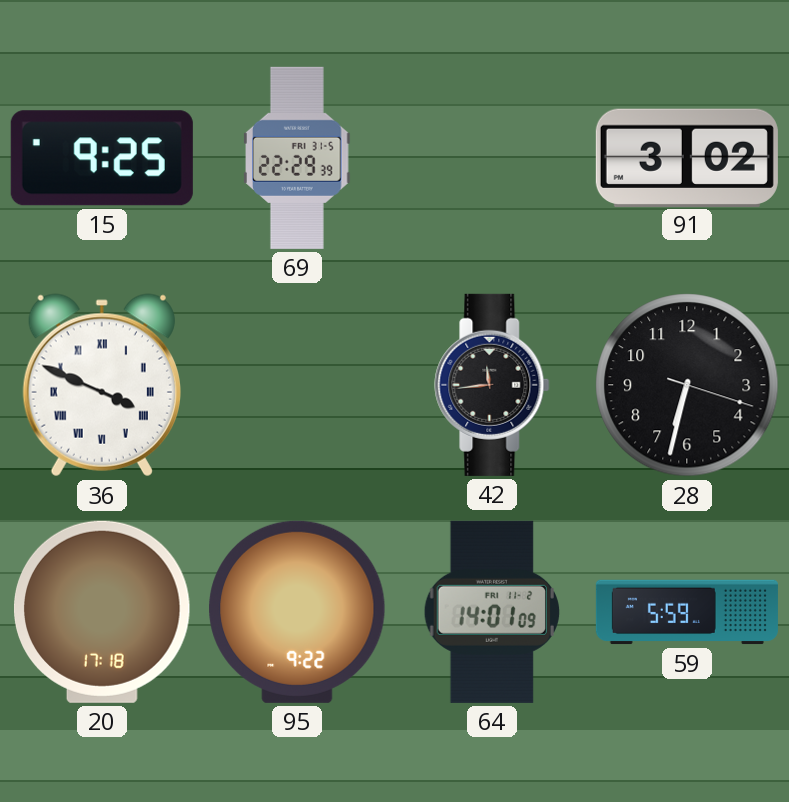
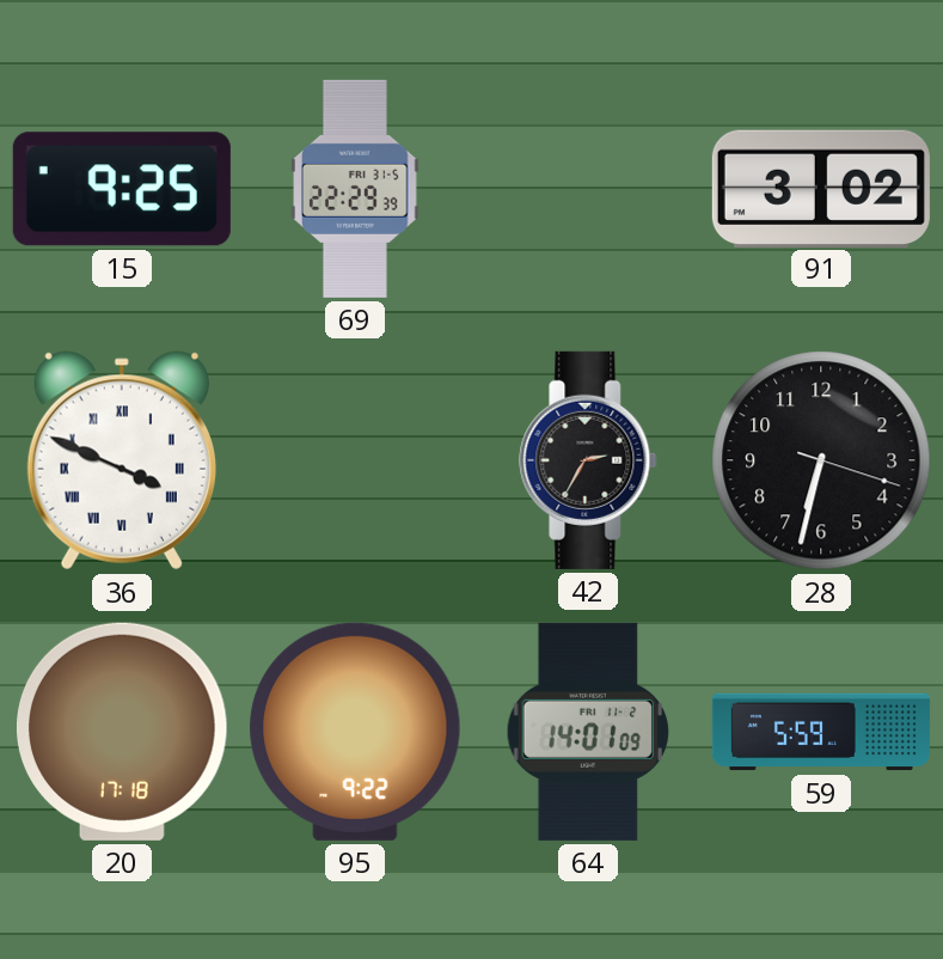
42: 11:44 -> 2:35 (588, 460)
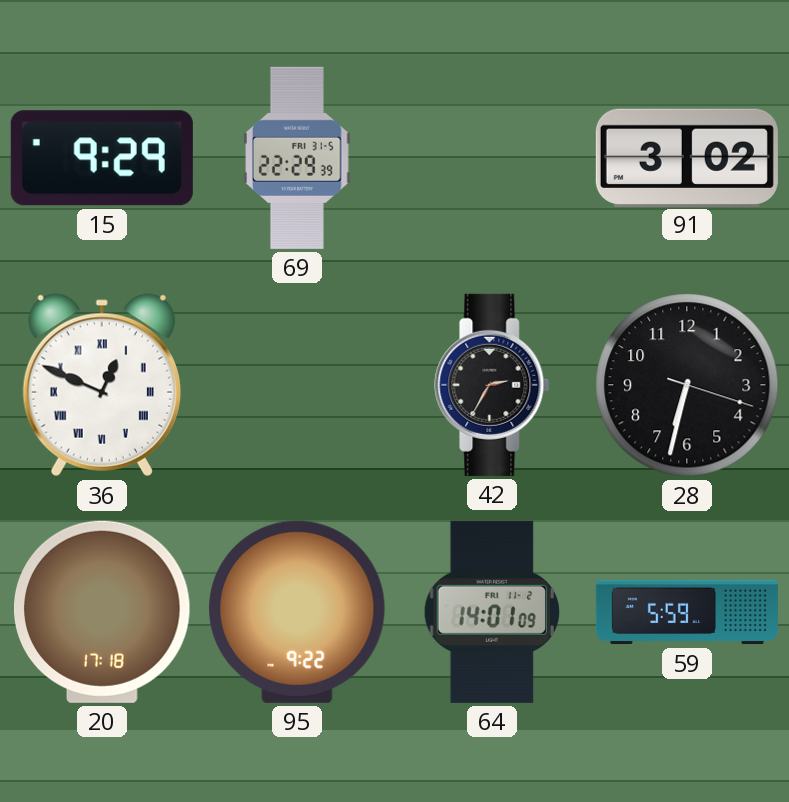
15: 9:25 -> 9:29 (102, 158)
36: 3:49 -> 12:49 (102, 385)
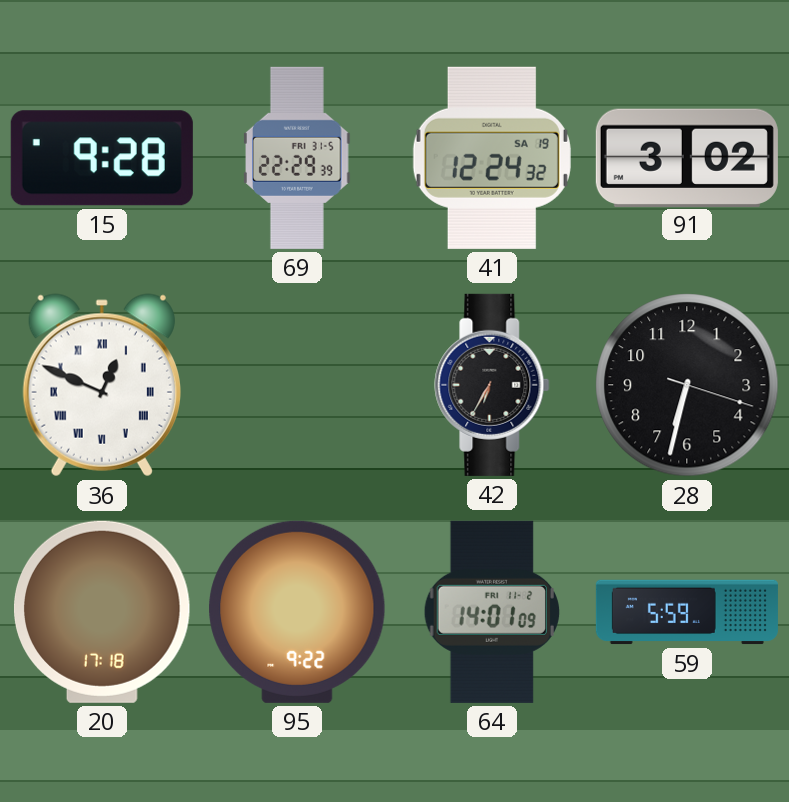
15: 9:29 -> 9:28 (102, 158)
41: none -> 12:24 (492, 158)
42: 2:35 -> 6:35 (492, 385)
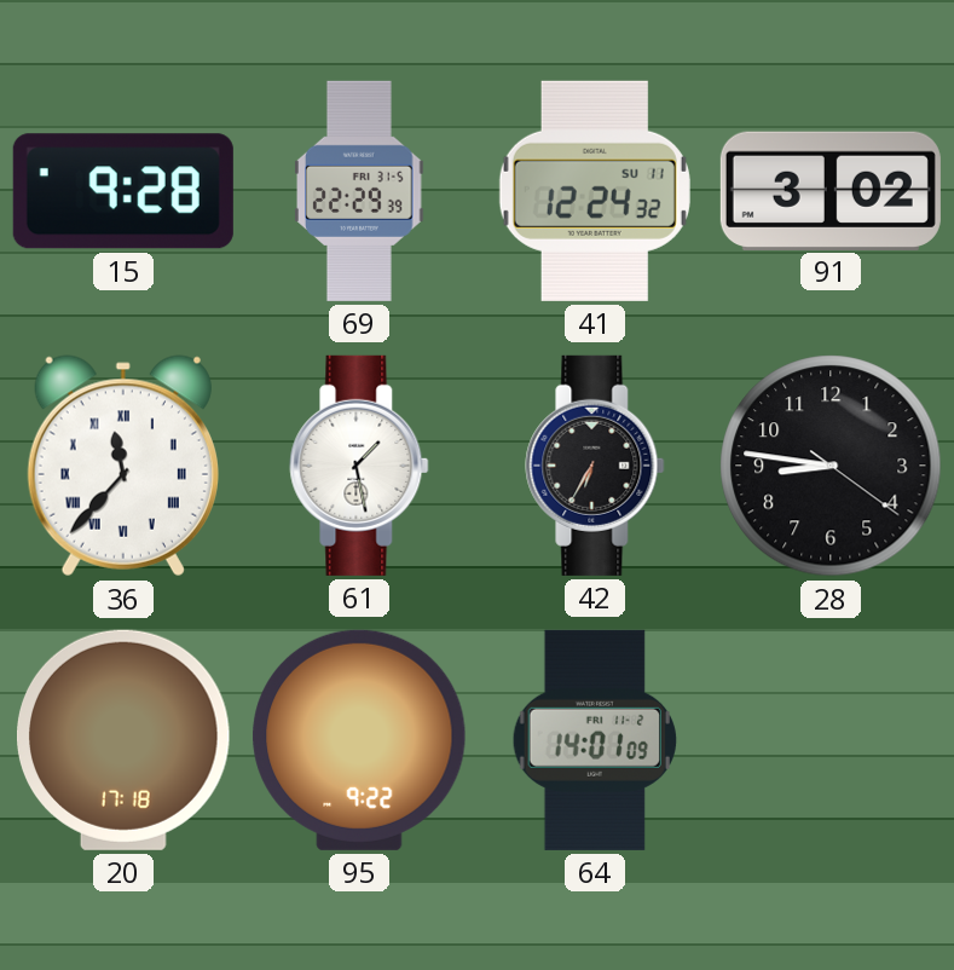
41 date: SA 19 -> SU 11 (595, 191)
36: 12:49 -> 11:37 (123, 466)
61: none -> 1:28 (359, 466)
28: 6:32 -> 8:46 (831, 466)
59: 5:59 -> none (687, 612)
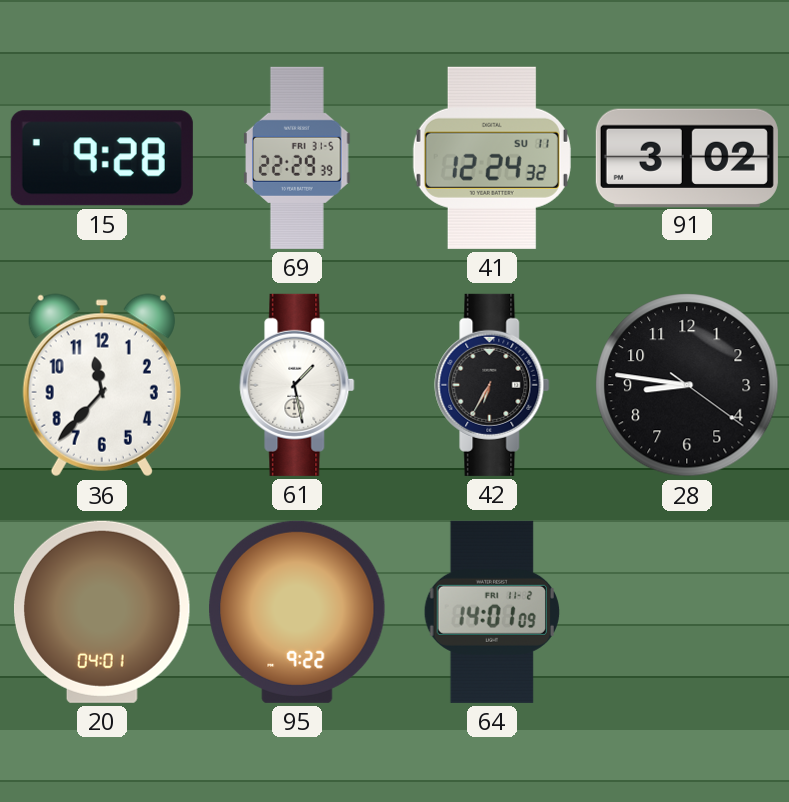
36 numerals: Roman -> Arabic (102, 385)
20: 17:18 -> 04:01 (103, 612)
